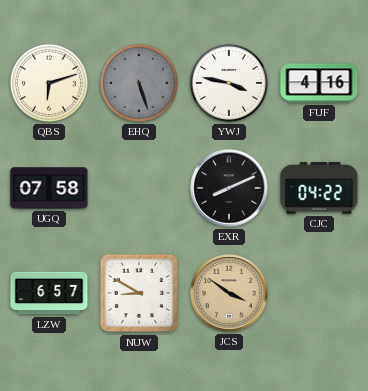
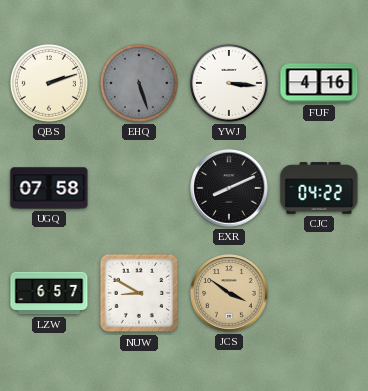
QBS: 6:12 -> 2:12 (49, 83)
YWJ: 3:47 -> 3:16 (229, 83)
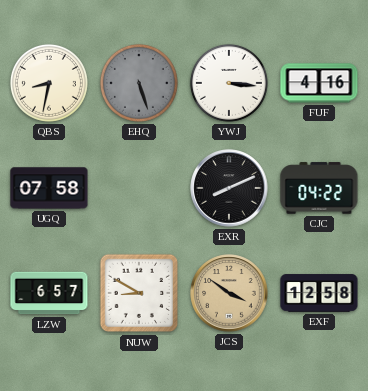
QBS: 2:12 -> 8:32 (49, 83)
EXF: none -> 12:58 (319, 293)
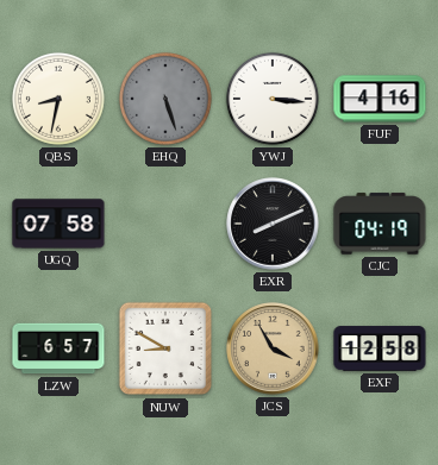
CJC: 04:22 -> 04:19 (380, 224)
JCS: 3:51 -> 3:55 (273, 348)
